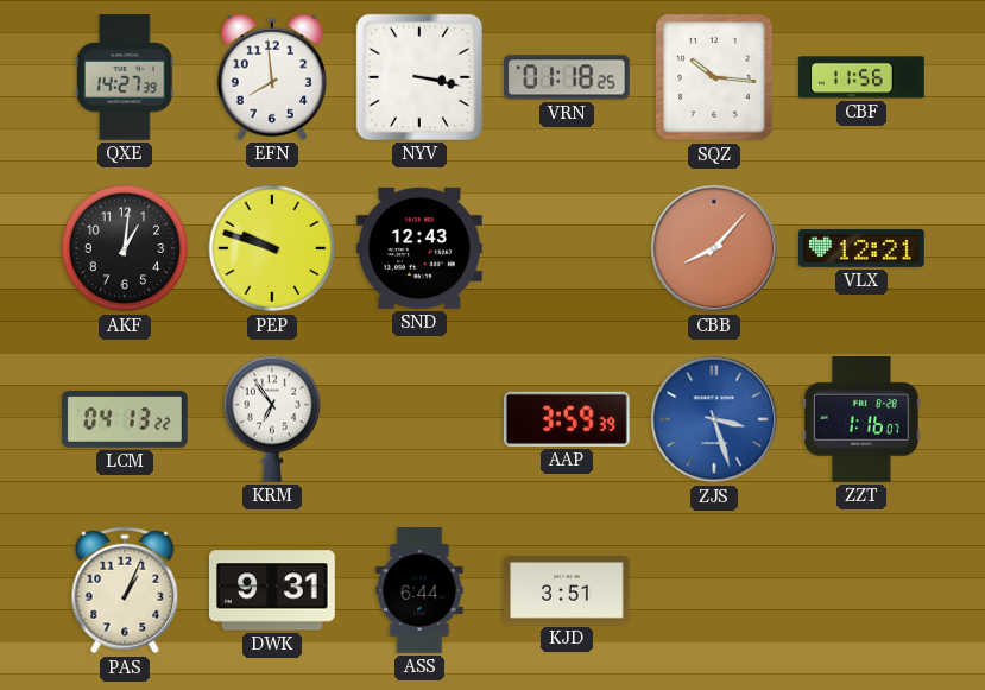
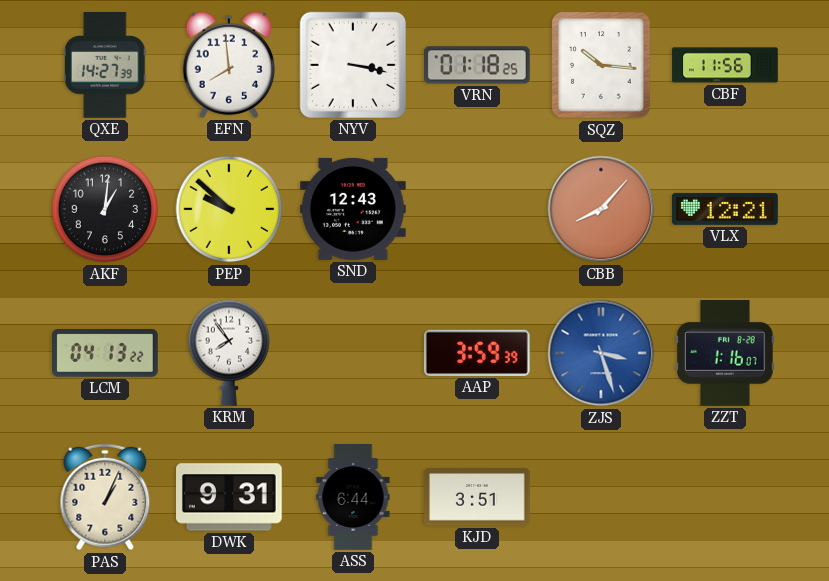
PEP: 9:48 -> 9:52 (229, 209)
KRM: 6:54 -> 7:54 (228, 353)
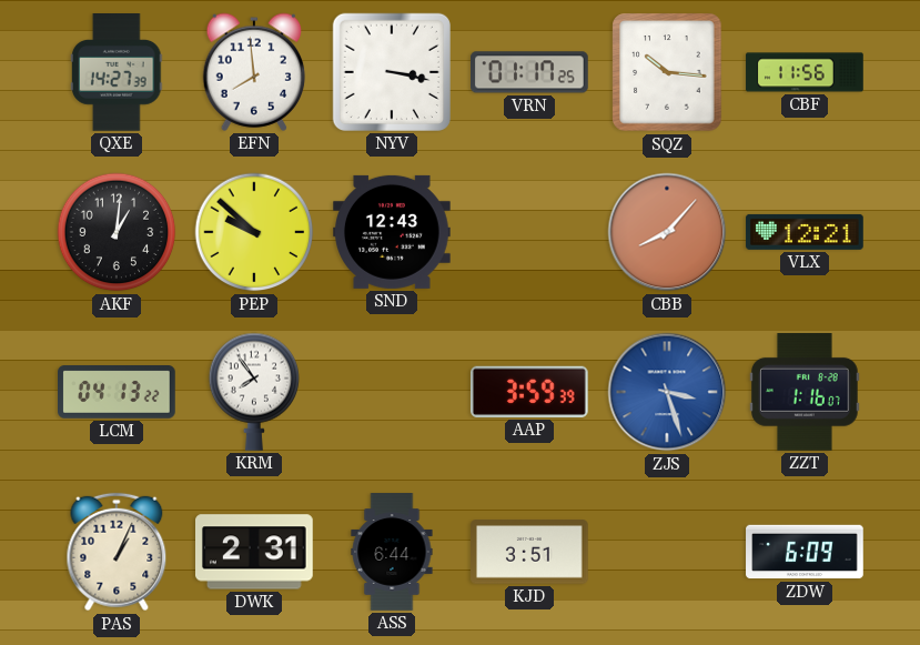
VRN: 01:18 -> 01:17 (530, 72)
DWK: 9:31 -> 2:31 (255, 552)
ZDW: none -> 6:09 (805, 552)
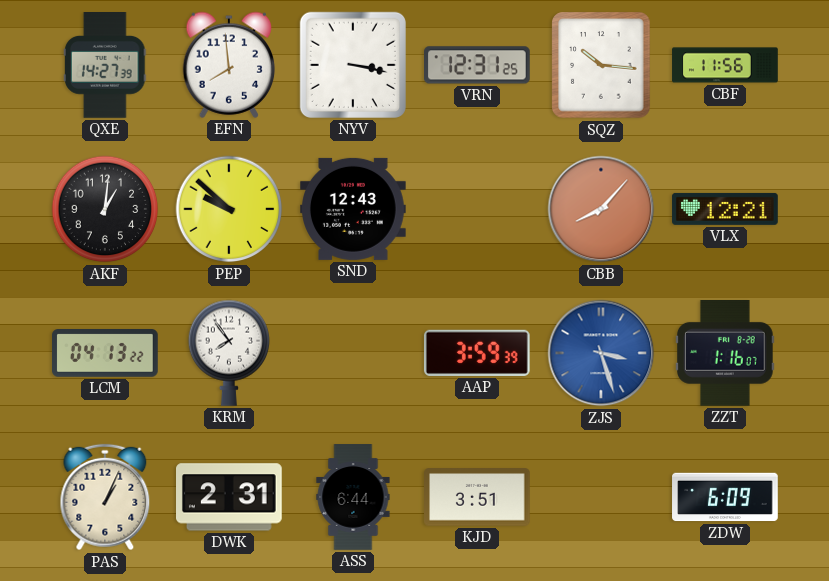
VRN: 01:17 -> 12:31 (478, 65)
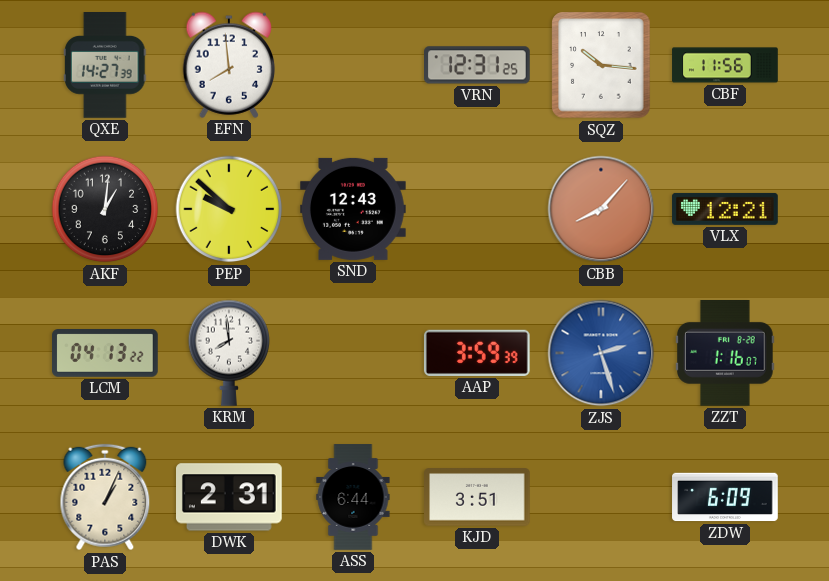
NYV: 3:17 -> none (353, 65)
KRM: 7:54 -> 7:59 (228, 353)
ZJS: 3:27 -> 2:27 (601, 353)
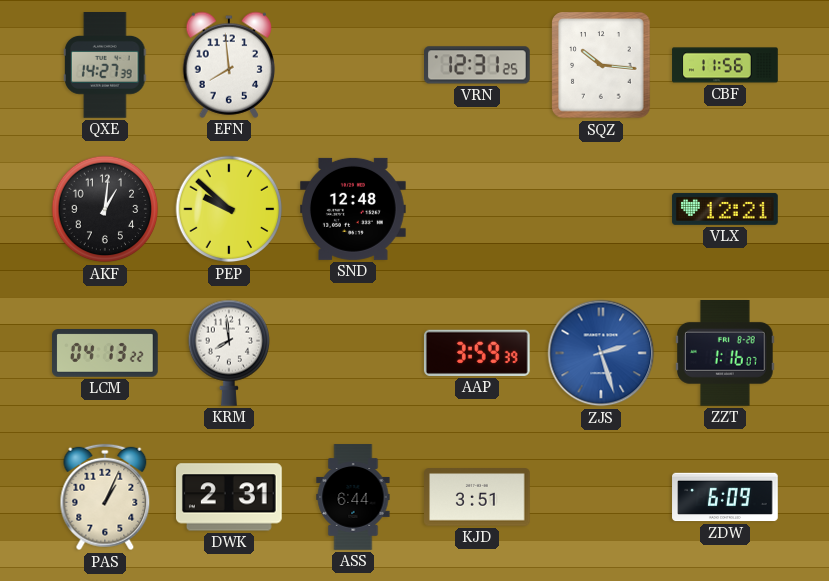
SND: 12:43 -> 12:48 (354, 209)
CBB: 8:07 -> none (601, 209)
